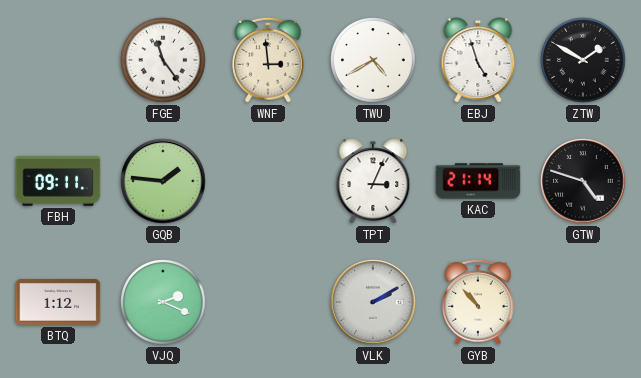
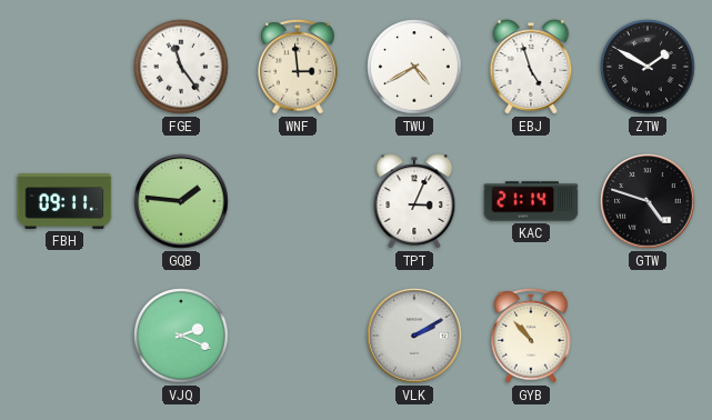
BTQ: 1:12 -> none (58, 303)
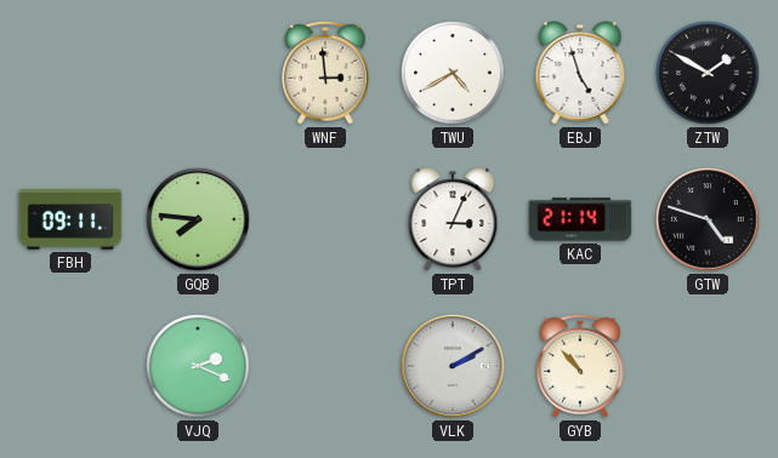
FGE: 11:24 -> none (181, 67)
GQB: 1:46 -> 7:46 (198, 219)
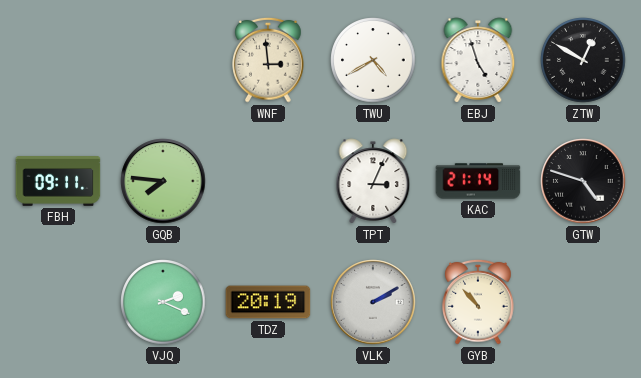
ZTW: 1:50 -> 12:50 (583, 60)
TDZ: none -> 20:19 (268, 302)
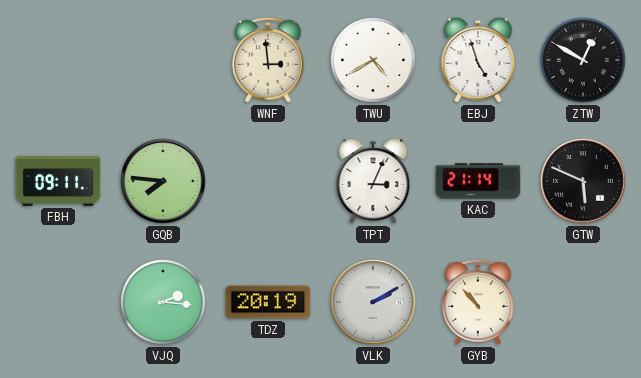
GTW: 4:48 -> 5:49 (583, 181)
VJQ: 2:19 -> 2:16 (163, 302)
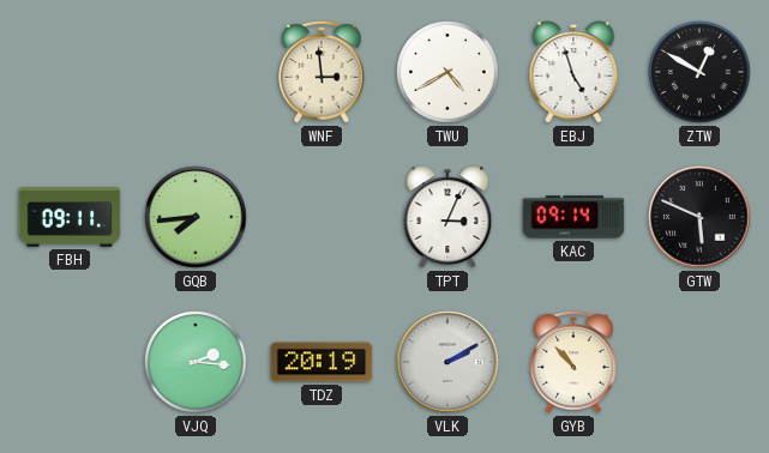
GQB: 7:46 -> 7:44 (196, 217)
KAC: 21:14 -> 09:14 (573, 217)
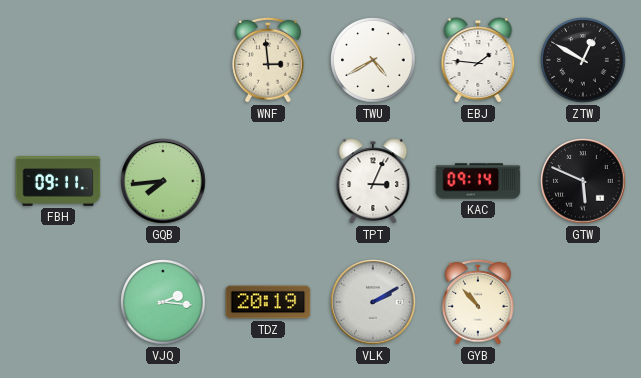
EBJ: 4:57 -> 1:46 (478, 60)
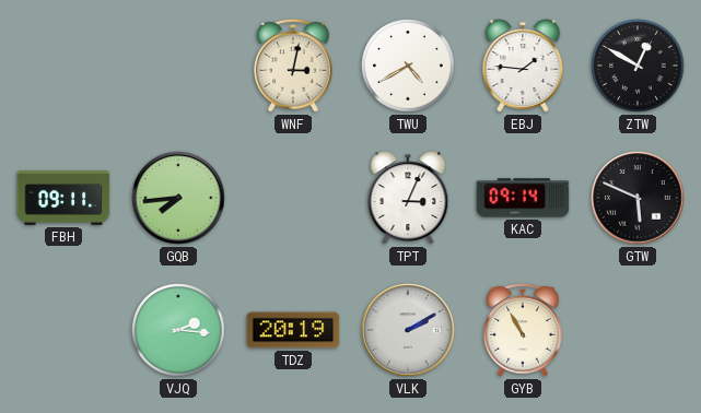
WNF: 2:59 -> 3:02 (293, 66)
GYB: 10:53 -> 10:55 (523, 330)
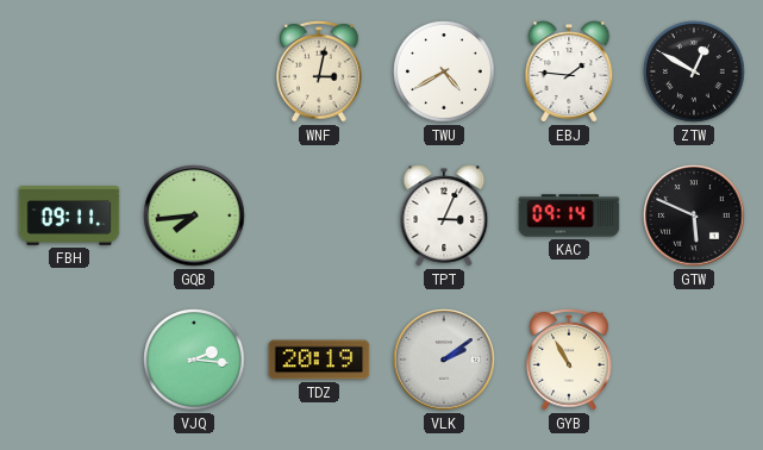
VLK: 2:10 -> 2:09 (444, 360)
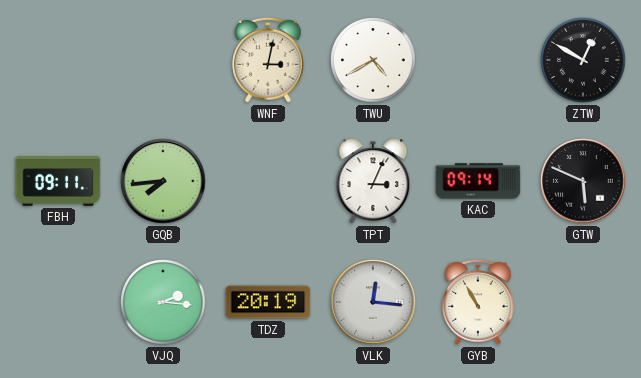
EBJ: 1:46 -> none (569, 71)
VLK: 2:09 -> 12:16 (373, 302)
